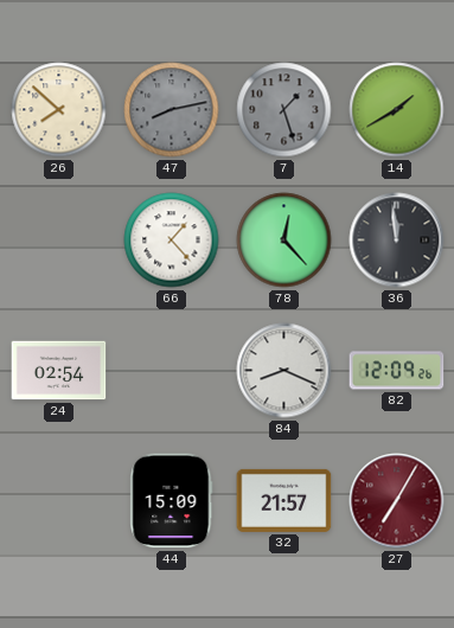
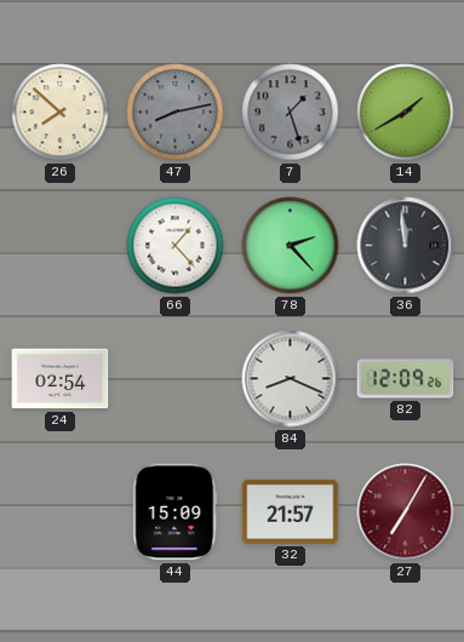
78: 12:23 -> 2:23 (291, 246)
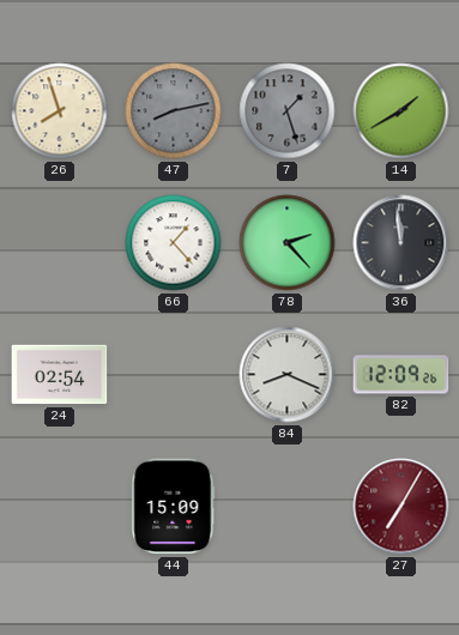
26: 7:52 -> 7:57 (60, 111)
32: 21:57 -> none (291, 511)
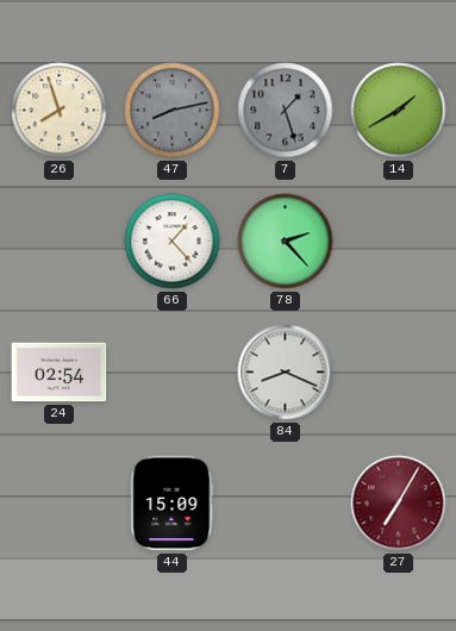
36: 11:59 -> none (401, 243)
82: 12:09 -> none (401, 375)
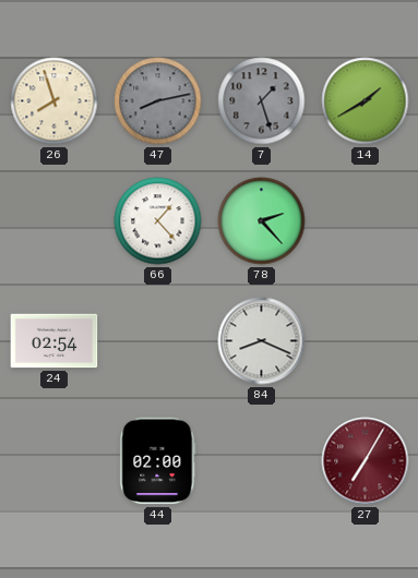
44: 15:09 -> 02:00 (158, 461)
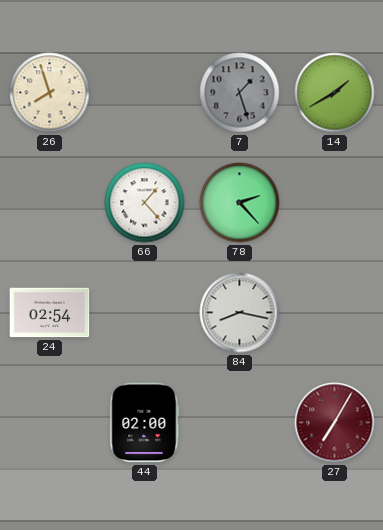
47: 8:13 -> none (158, 101)
84: 8:19 -> 8:17 (240, 313)
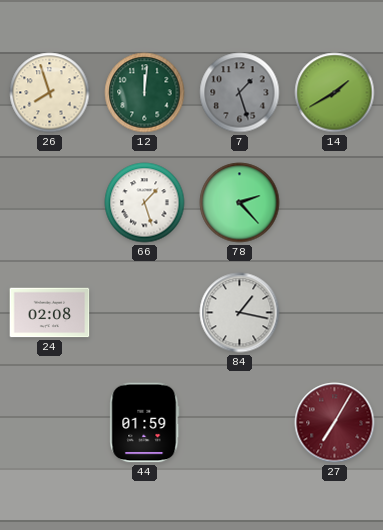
12: none -> 12:01 (145, 93)
66: 1:23 -> 1:27 (145, 203)
24: 02:54 -> 02:08 (50, 313)
84: 8:17 -> 1:17 (240, 313)
44: 02:00 -> 01:59 (145, 423)
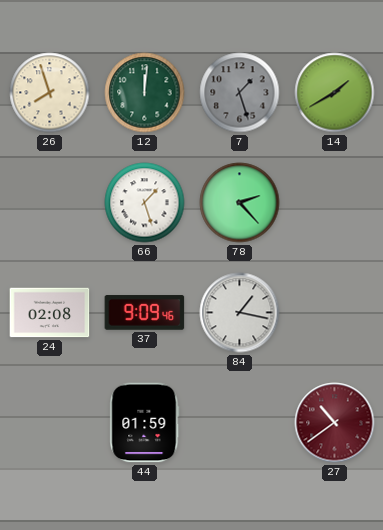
37: none -> 9:09 (145, 313)
27: 7:05 -> 10:39 (335, 423)
